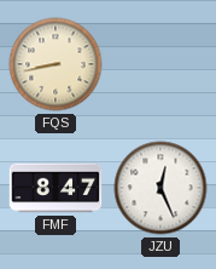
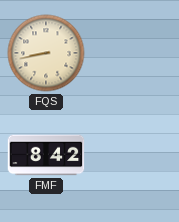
FMF: 8:47 -> 8:42 (46, 155)
JZU: 12:26 -> none (160, 188)
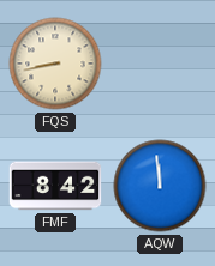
AQW: none -> 11:59 (160, 186)
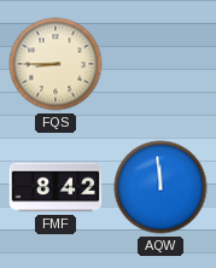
FQS: 8:43 -> 8:45 (56, 64)
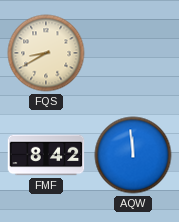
FQS: 8:45 -> 8:40 (46, 53)
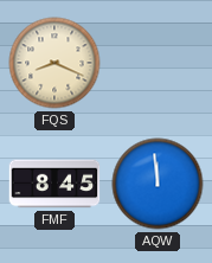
FQS: 8:40 -> 8:19 (54, 63)
FMF: 8:42 -> 8:45 (54, 184)
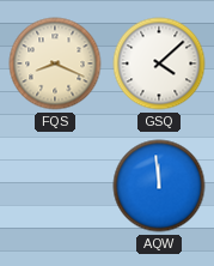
GSQ: none -> 4:08 (159, 64)
FMF: 8:45 -> none (54, 184)
